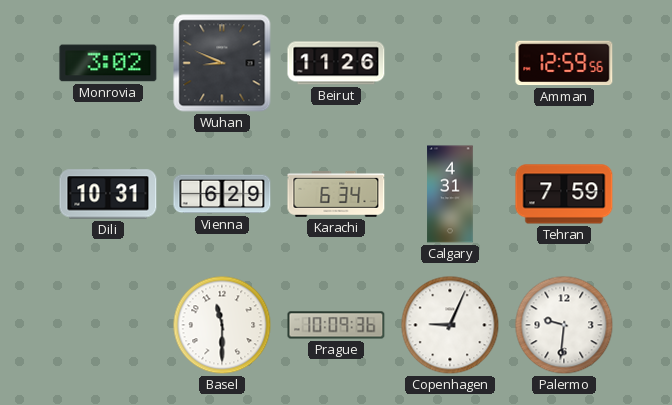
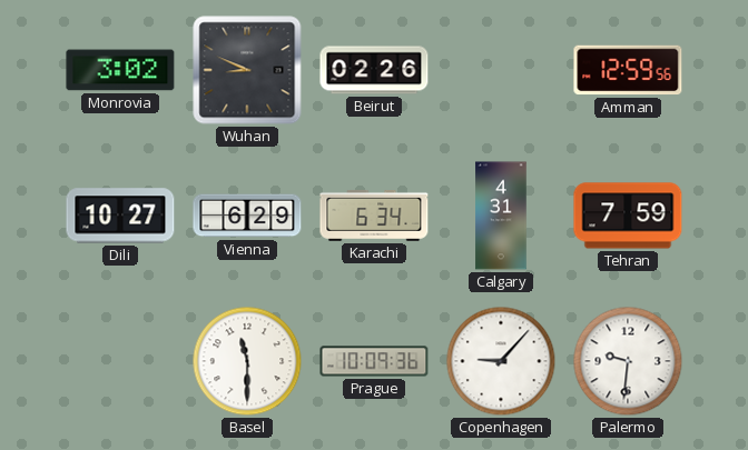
Beirut: 11:26 -> 02:26 (374, 70)
Dili: 10:31 -> 10:27 (120, 216)
Copenhagen: 9:04 -> 9:07 (501, 361)
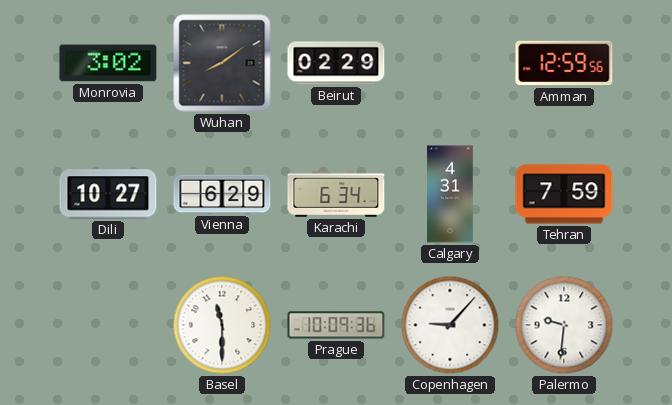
Wuhan: 8:49 -> 8:09 (222, 63)
Beirut: 02:26 -> 02:29 (336, 63)
